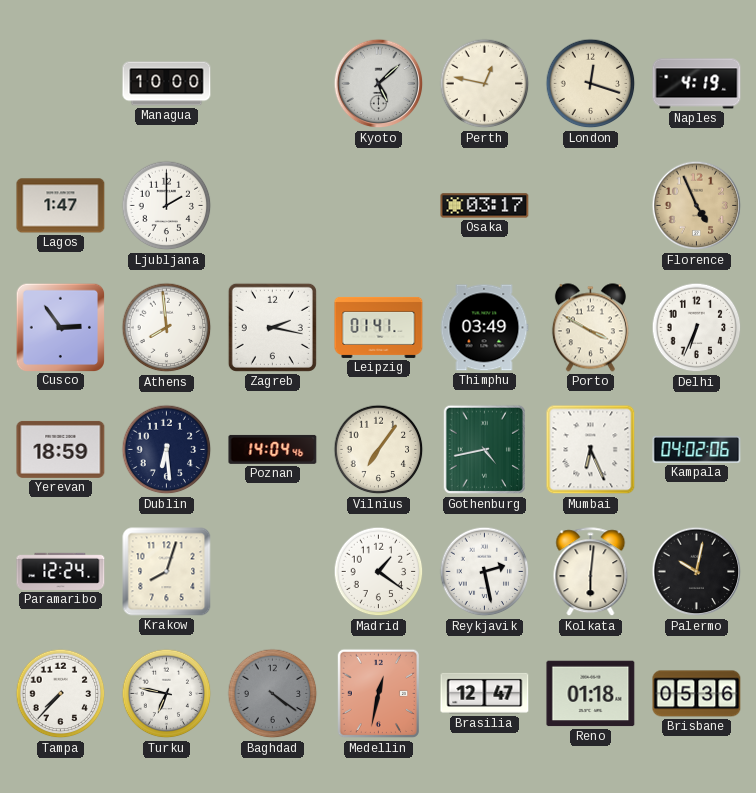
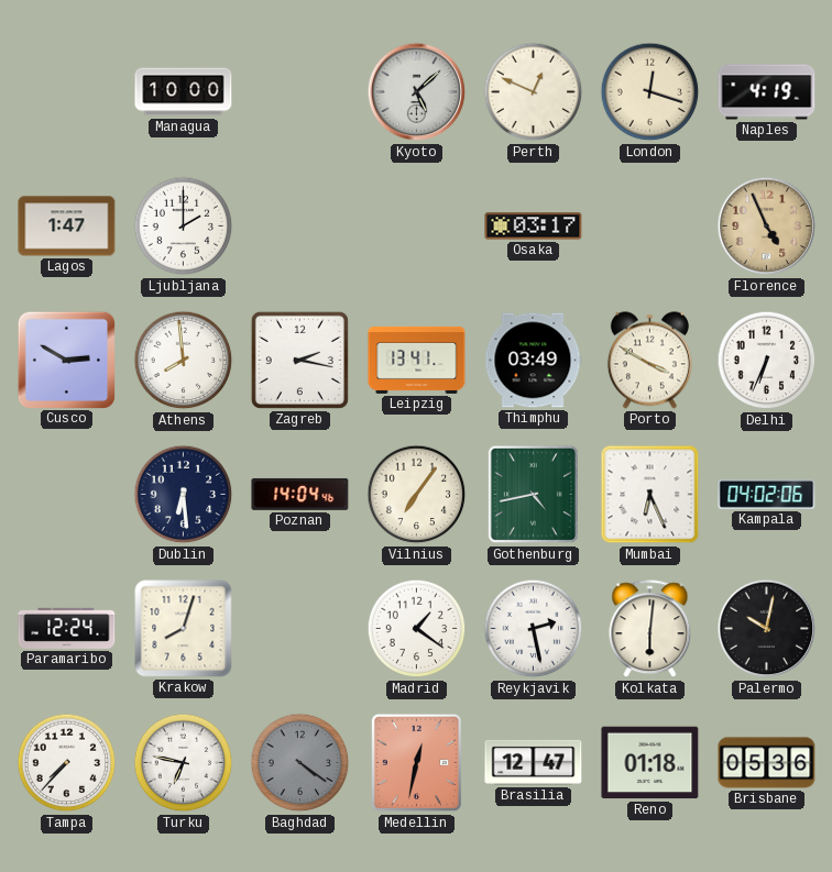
Perth: 12:47 -> 12:49 (534, 92)
Cusco: 2:54 -> 2:50 (66, 360)
Leipzig: 01:41 -> 13:41 (417, 360)
Yerevan: 18:59 -> none (61, 449)
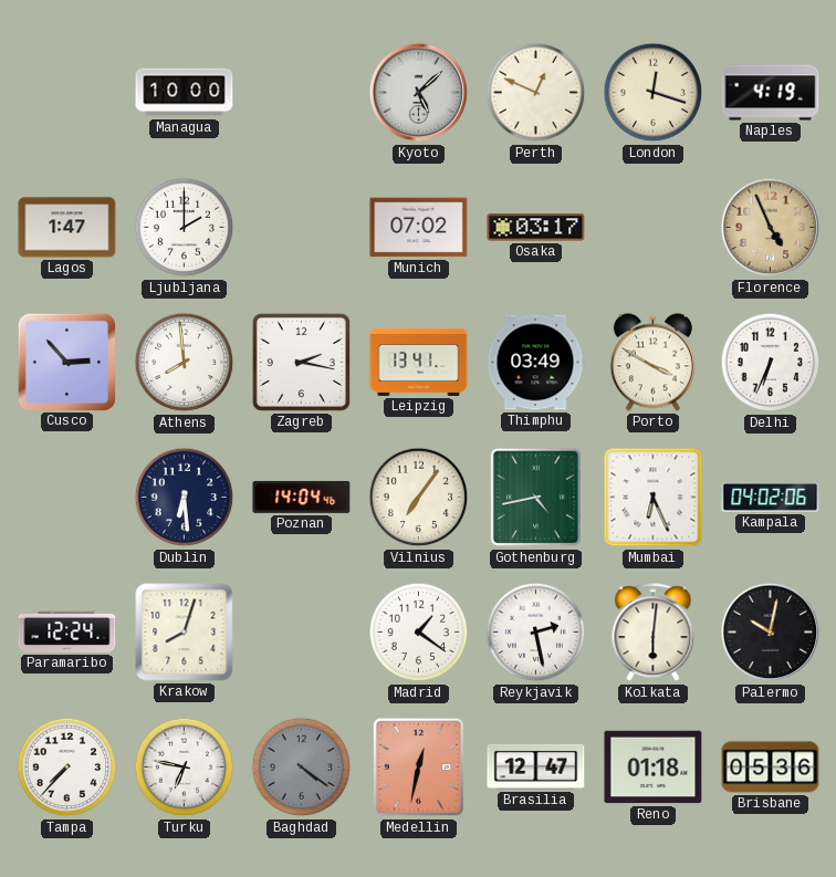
Munich: none -> 07:02 (419, 228)
Cusco: 2:50 -> 2:53 (66, 362)
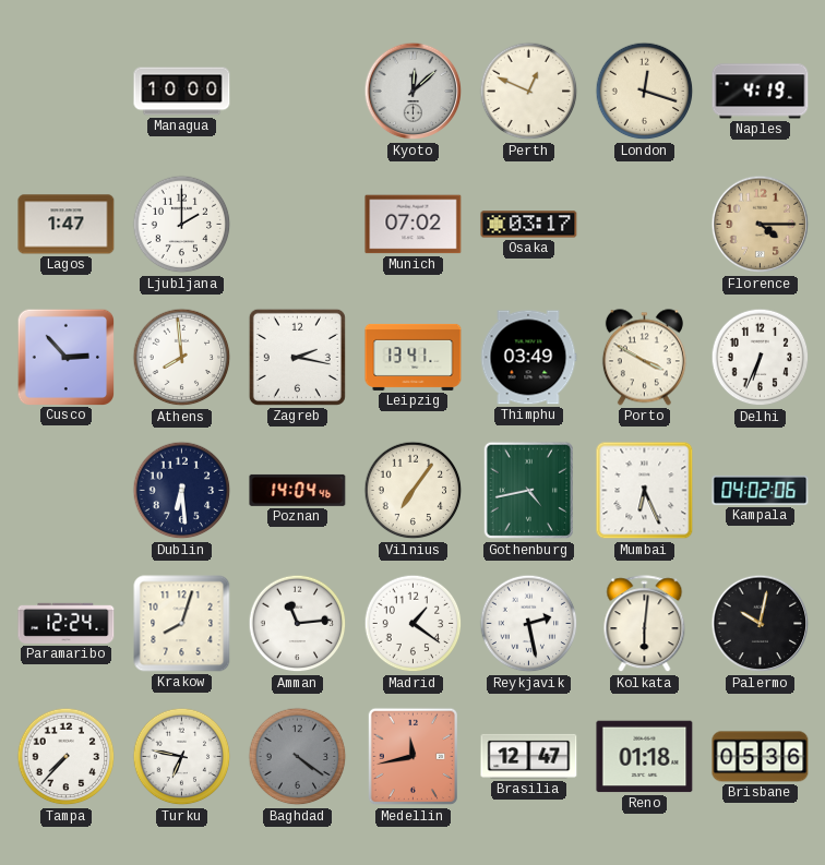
Kyoto: 5:08 -> 12:08 (414, 92)
Florence: 4:56 -> 4:15 (761, 225)
Amman: none -> 11:14 (298, 624)
Medellin: 12:32 -> 11:43 (414, 757)
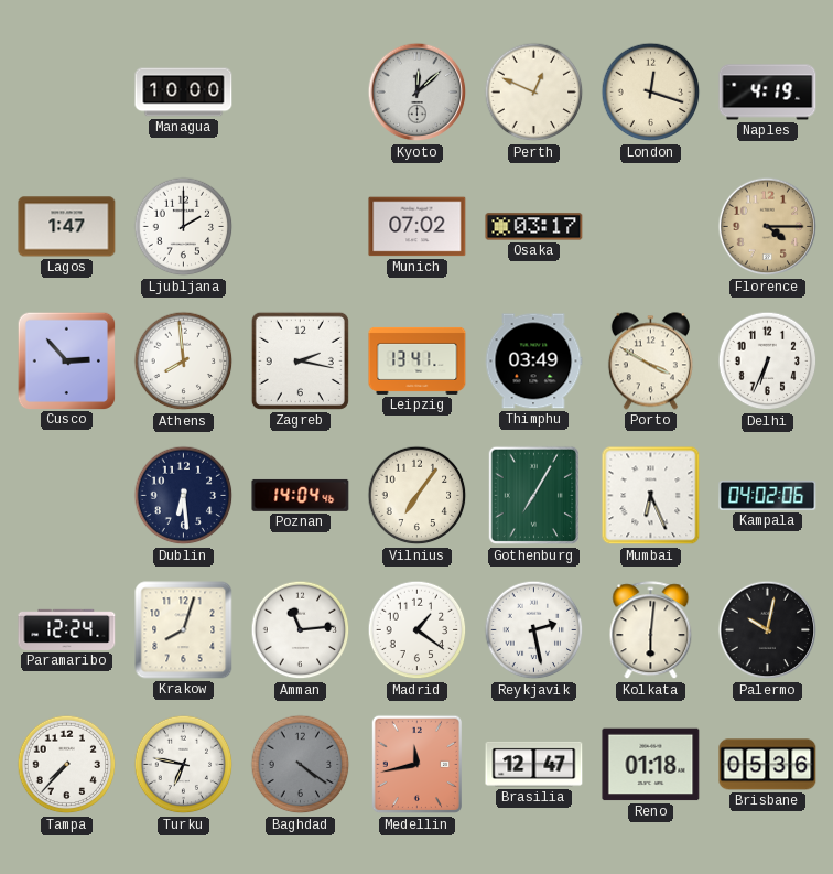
Gothenburg: 4:43 -> 7:05 (534, 496)
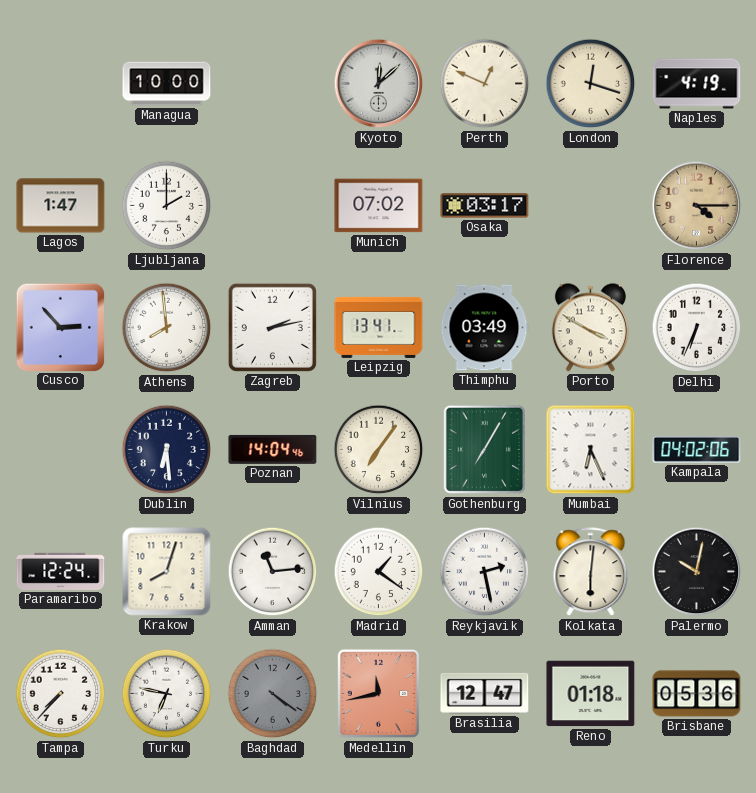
Zagreb: 2:17 -> 2:13 (272, 327)
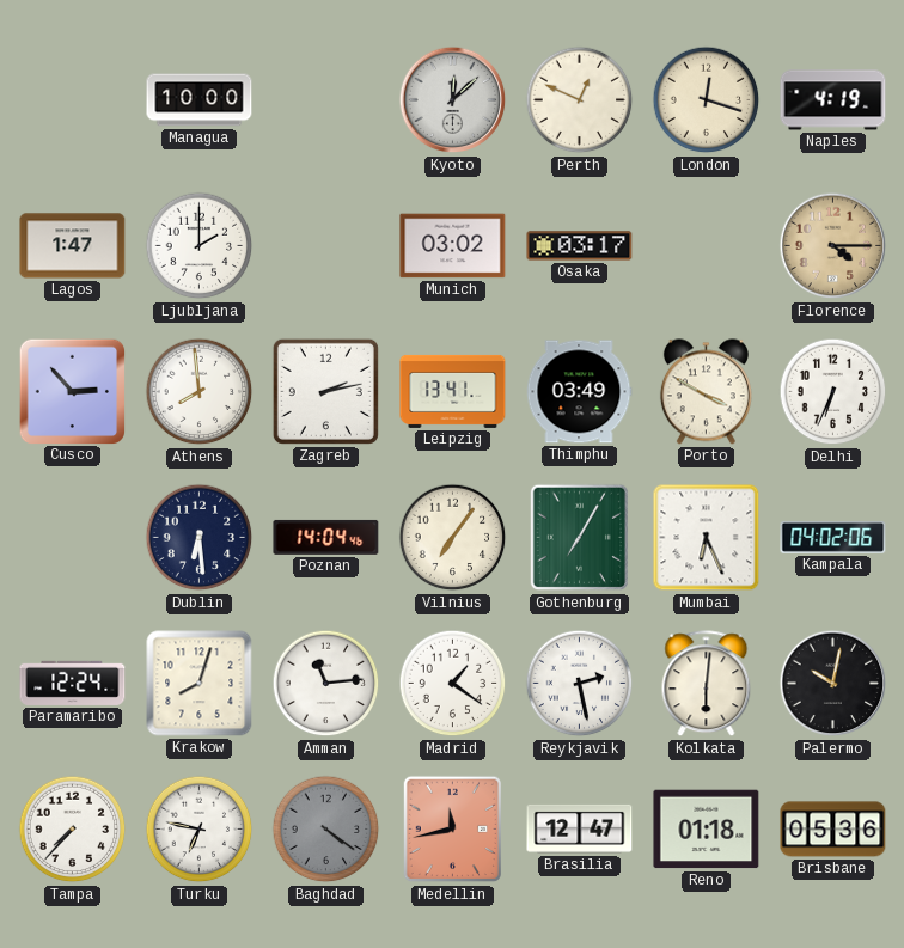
Munich: 07:02 -> 03:02 (453, 246)
